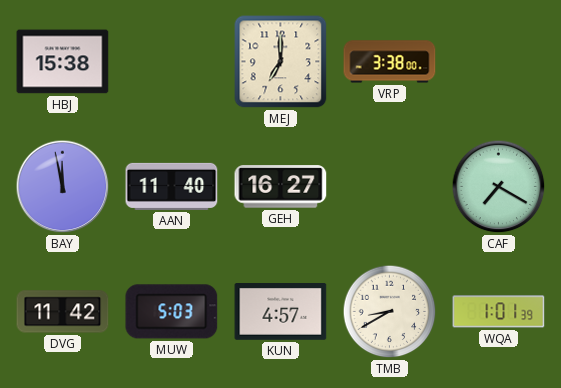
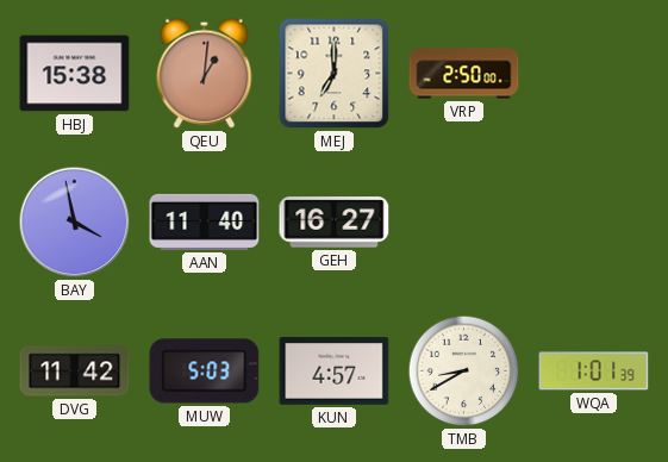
QEU: none -> 1:01 (205, 73)
VRP: 3:38 -> 2:50 (464, 74)
BAY: 11:58 -> 3:58 (75, 223)
CAF: 7:20 -> none (499, 187)
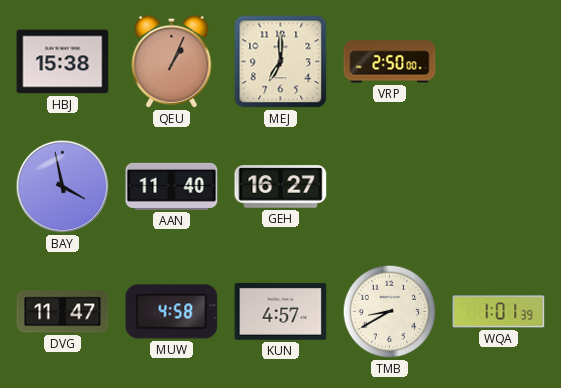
QEU: 1:01 -> 1:04 (172, 61)
DVG: 11:42 -> 11:47 (63, 312)
MUW: 5:03 -> 4:58 (172, 312)
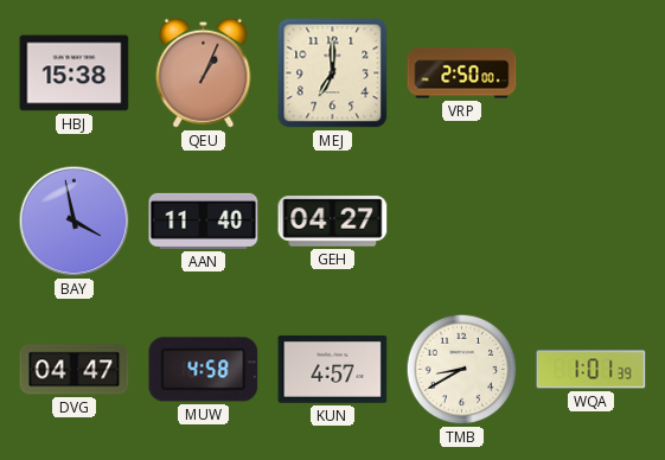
GEH: 16:27 -> 04:27 (333, 222)
DVG: 11:47 -> 04:47 (75, 370)
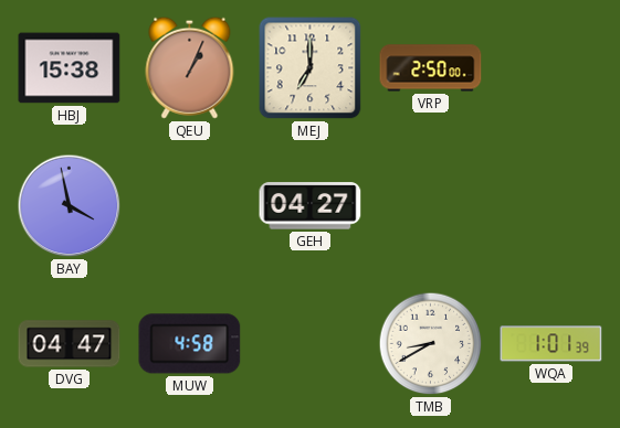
AAN: 11:40 -> none (204, 221)
KUN: 4:57 -> none (333, 370)
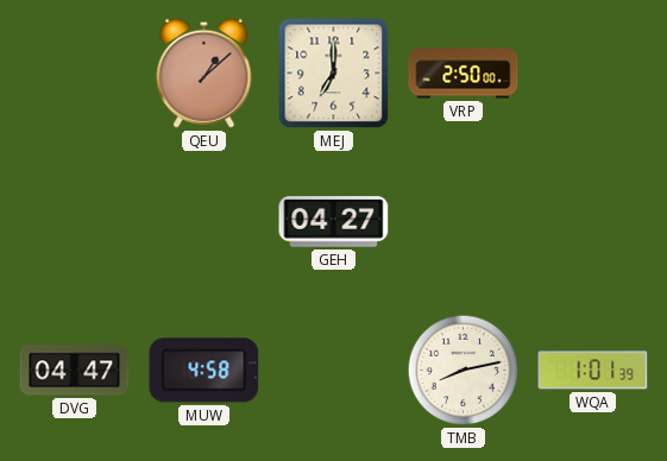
HBJ: 15:38 -> none (70, 68)
QEU: 1:04 -> 1:08 (204, 72)
BAY: 3:58 -> none (70, 206)
TMB: 8:40 -> 8:13 (464, 371)
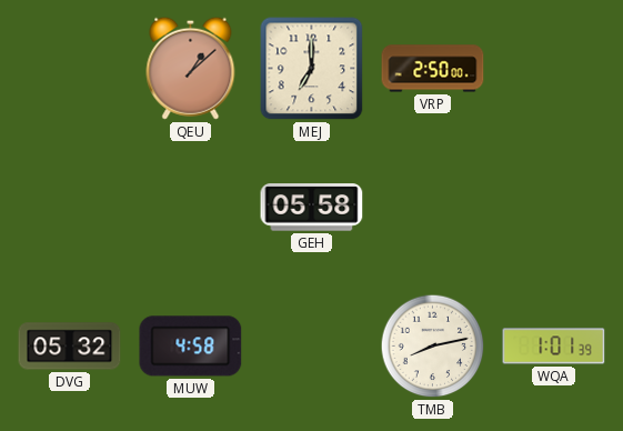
GEH: 04:27 -> 05:58 (312, 208)
DVG: 04:47 -> 05:32 (70, 347)
